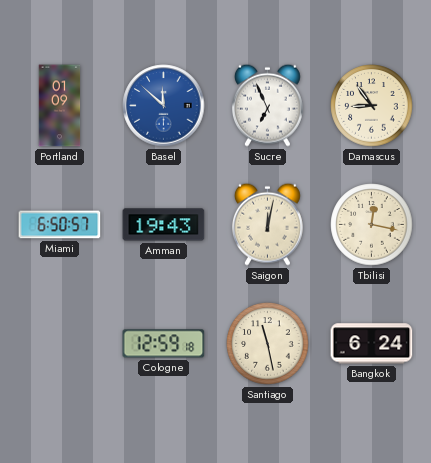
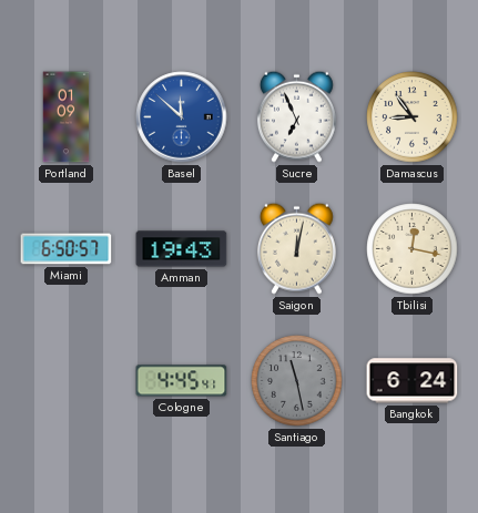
Cologne: 12:59 -> 4:45 (182, 381)
Santiago dial: cream -> grey (297, 381)
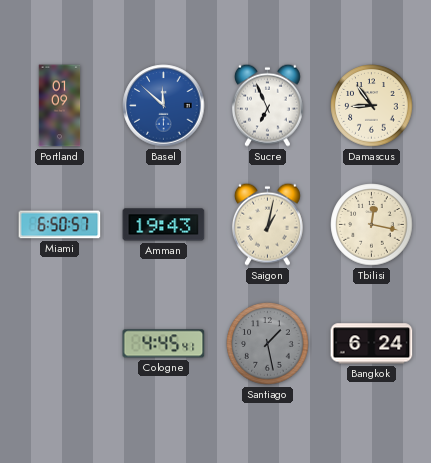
Saigon: 12:02 -> 1:02 (267, 224)
Santiago: 11:28 -> 1:28 (268, 344)
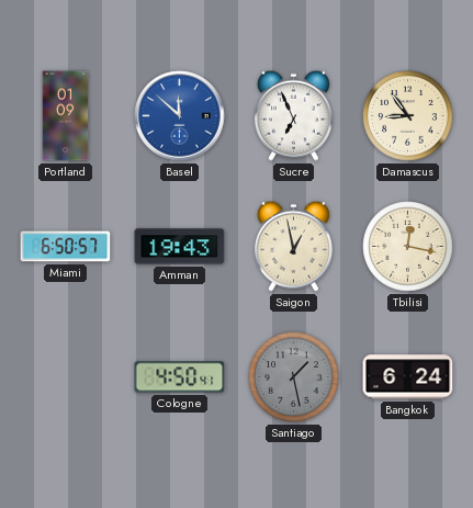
Saigon: 1:02 -> 12:58 (293, 246)
Cologne: 4:45 -> 4:50 (180, 377)
